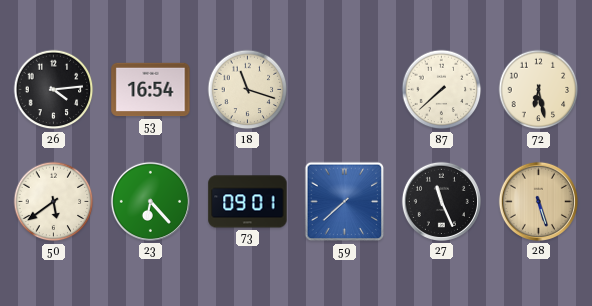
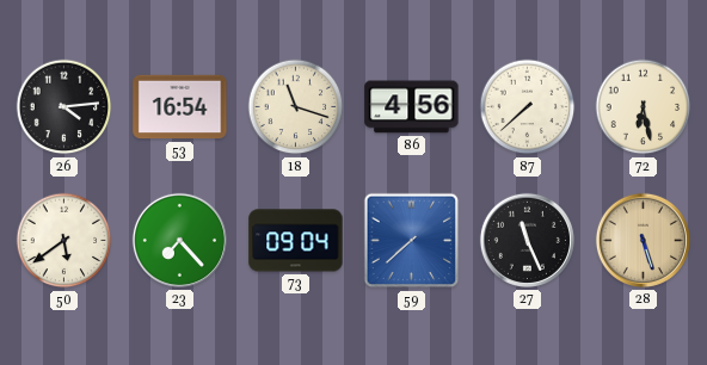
86: none -> 4:56 (412, 107)
23: 6:23 -> 7:23 (179, 240)
73: 09:01 -> 09:04 (296, 241)
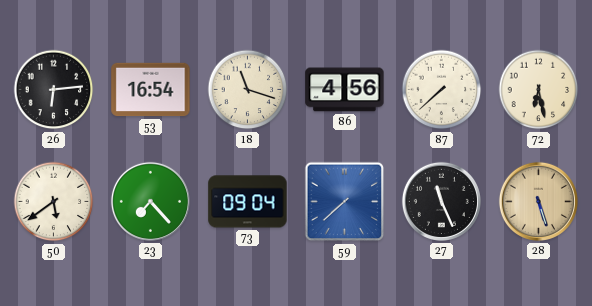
26: 4:14 -> 6:14 (54, 90)
